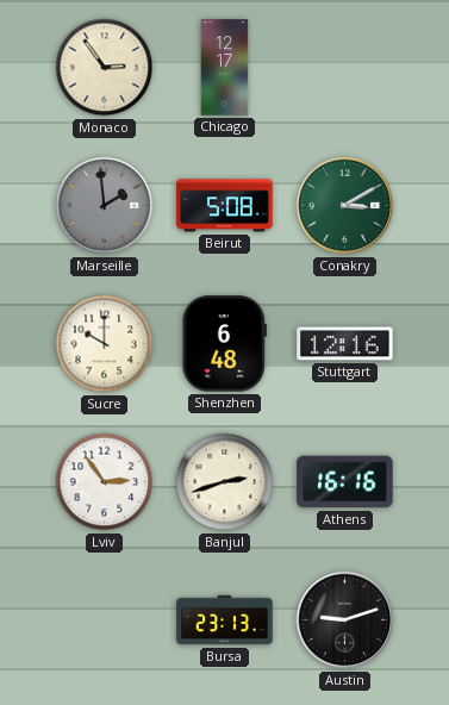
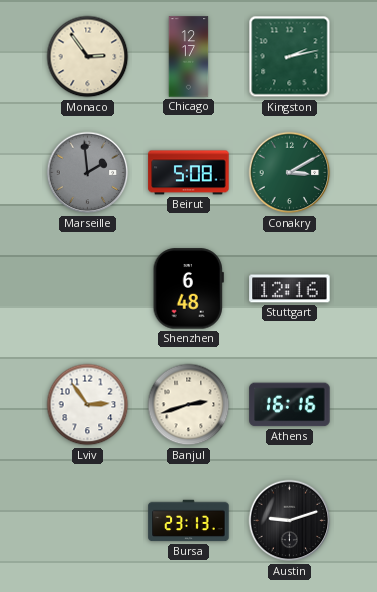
Kingston: none -> 2:13 (290, 57)
Sucre: 10:00 -> none (105, 344)
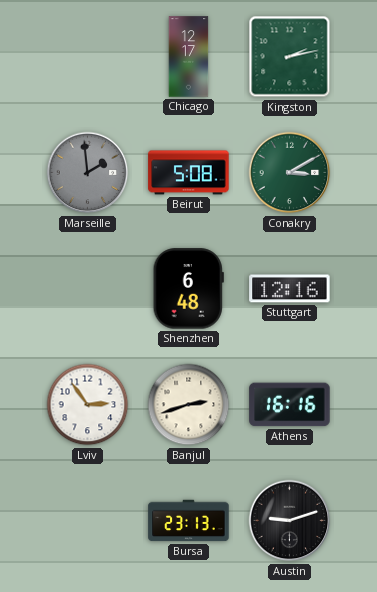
Monaco: 2:54 -> none (88, 57)
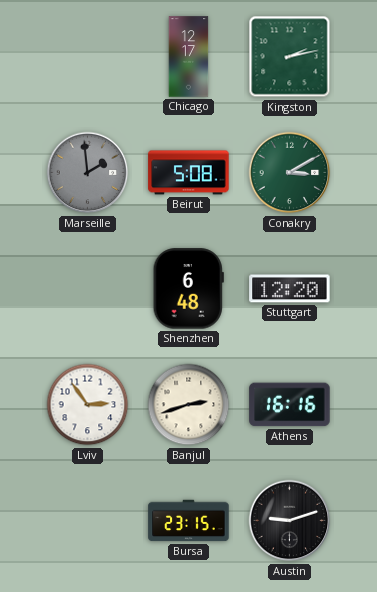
Stuttgart: 12:16 -> 12:20 (290, 289)
Bursa: 23:13 -> 23:15 (189, 521)
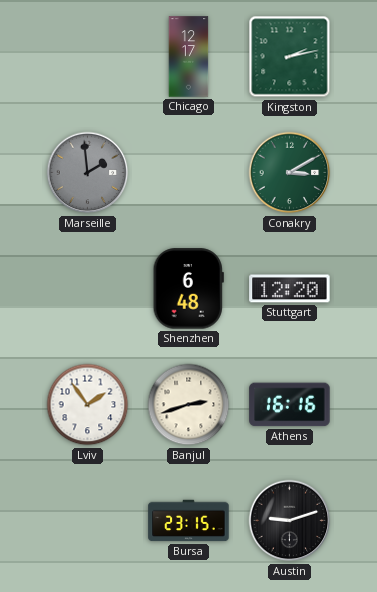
Beirut: 5:08 -> none (189, 173)
Lviv: 2:54 -> 1:54 (88, 405)
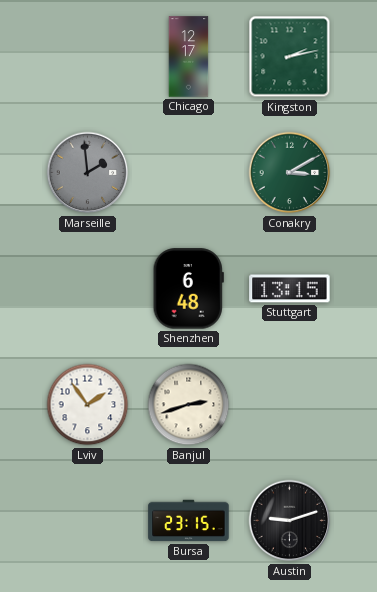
Stuttgart: 12:20 -> 13:15 (290, 289)
Athens: 16:16 -> none (290, 405)
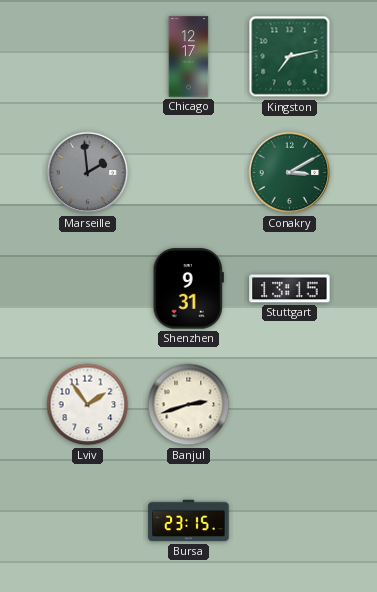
Kingston: 2:13 -> 7:13 (290, 57)
Shenzhen: 6:48 -> 9:31 (188, 289)
Austin: 9:12 -> none (290, 521)
